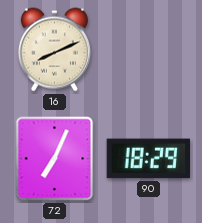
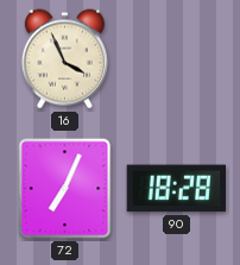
16: 8:11 -> 3:56 (64, 59)
90: 18:29 -> 18:28 (176, 189)
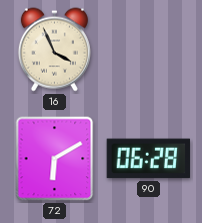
72: 7:04 -> 6:10 (55, 159)
90: 18:28 -> 06:28 (148, 159)
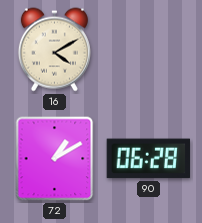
16: 3:56 -> 4:10 (54, 50)
72: 6:10 -> 1:10 (55, 159)
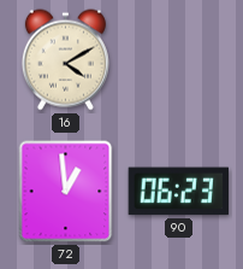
72: 1:10 -> 12:59 (66, 192)
90: 06:28 -> 06:23 (178, 192)
